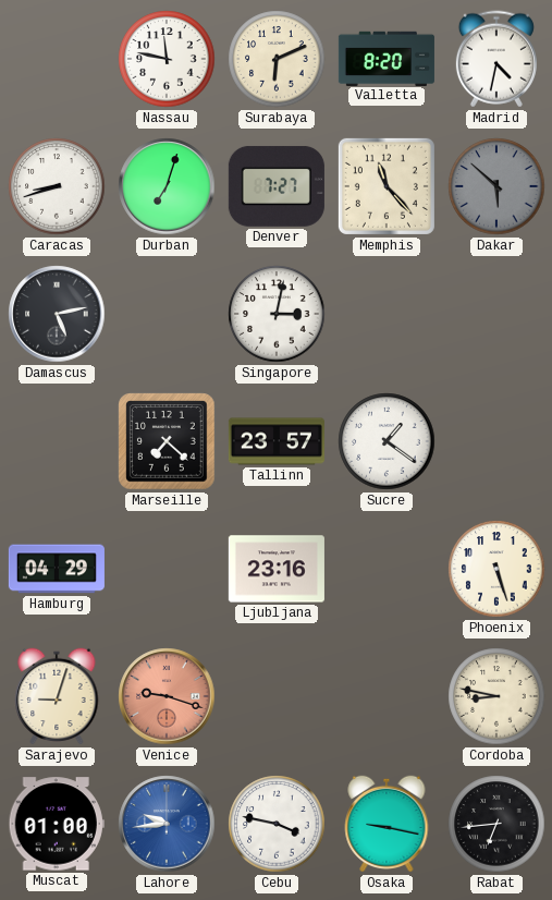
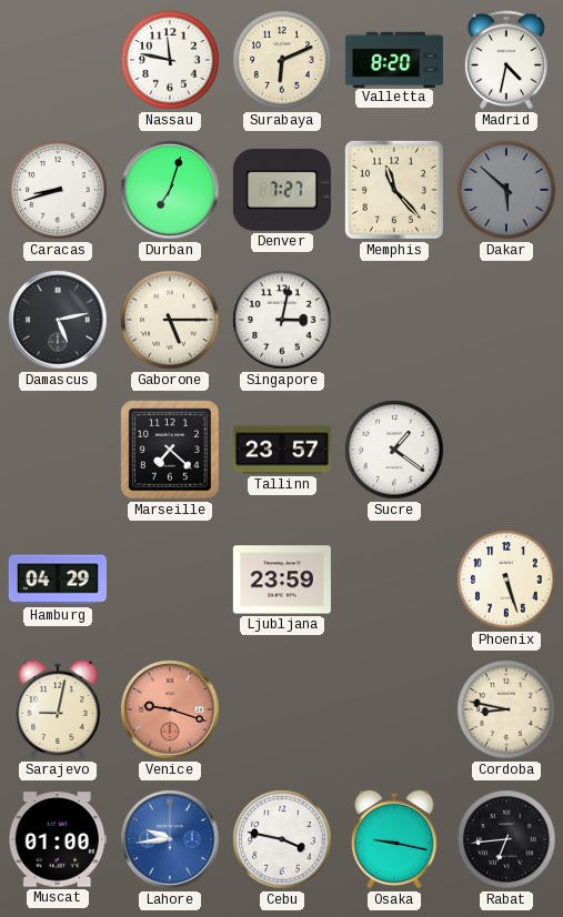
Gaborone: none -> 5:15 (170, 320)
Ljubljana: 23:16 -> 23:59 (282, 580)
Sarajevo: 9:03 -> 9:02 (58, 709)
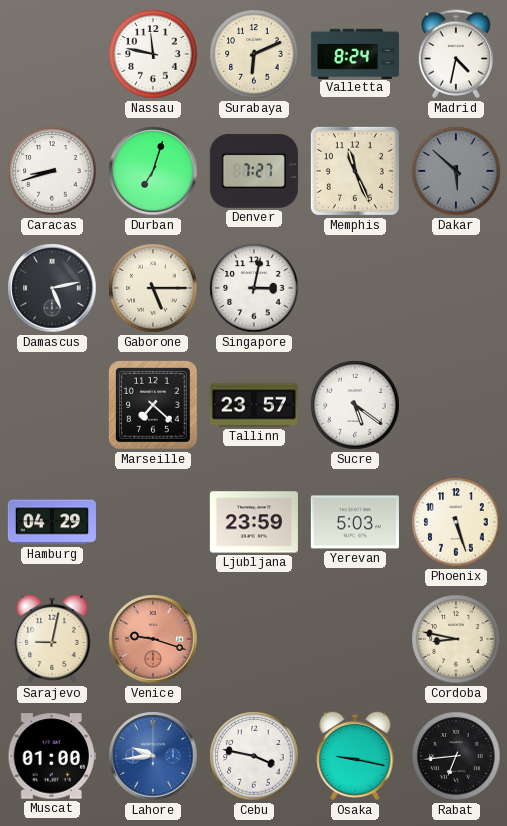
Valletta: 8:20 -> 8:24 (355, 53)
Memphis: 11:23 -> 11:26 (355, 171)
Sucre: 1:21 -> 5:21 (355, 405)
Yerevan: none -> 5:03 (355, 522)
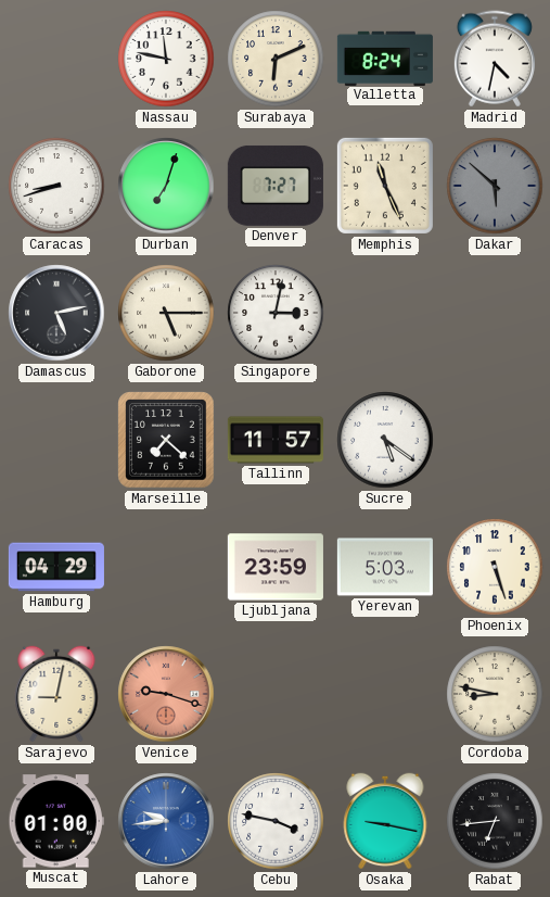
Tallinn: 23:57 -> 11:57 (276, 440)
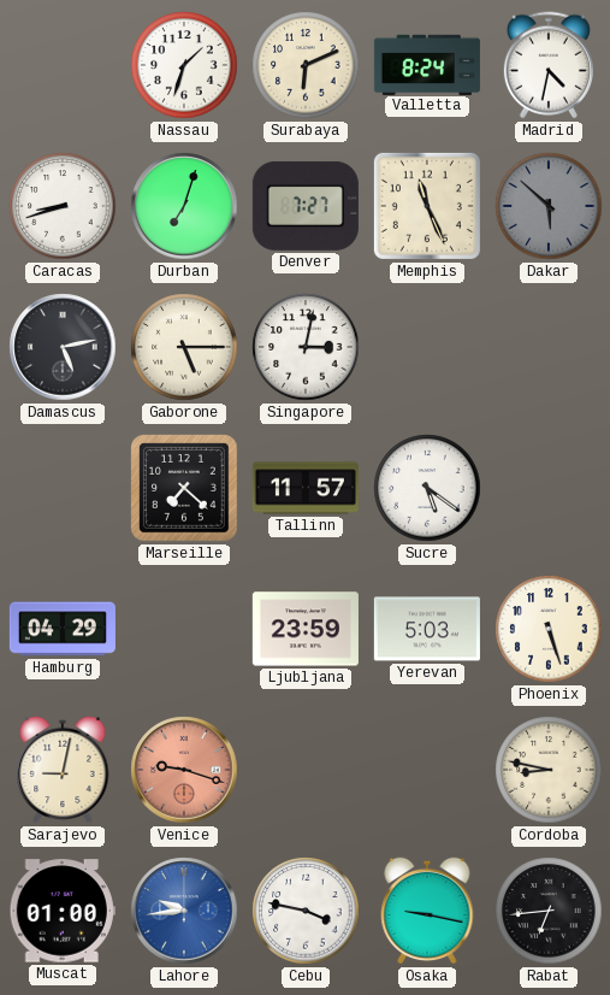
Nassau: 11:47 -> 1:33 (184, 65)
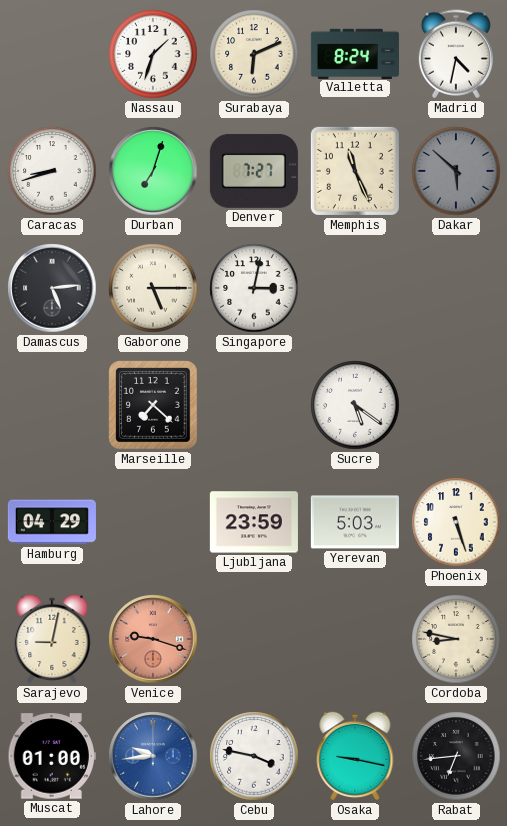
Damascus: 5:13 -> 5:14 (52, 288)
Tallinn: 11:57 -> none (306, 488)
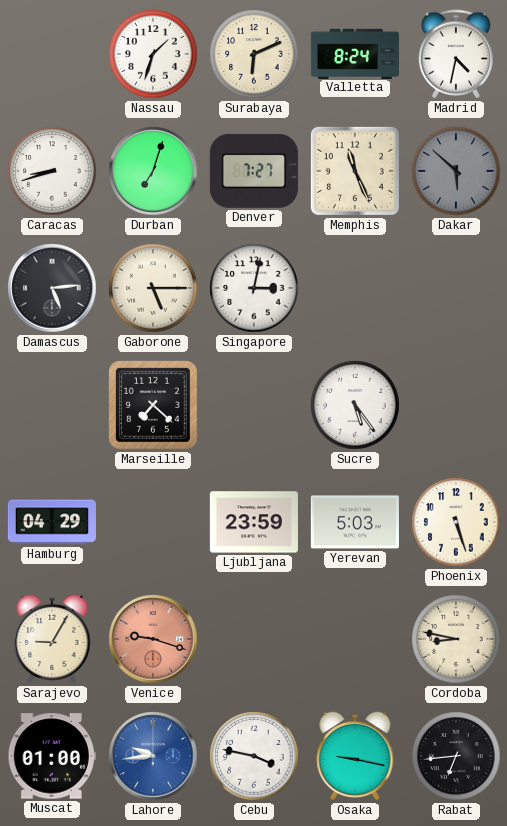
Sucre: 5:21 -> 5:24 (355, 405)
Sarajevo: 9:02 -> 9:05 (52, 639)
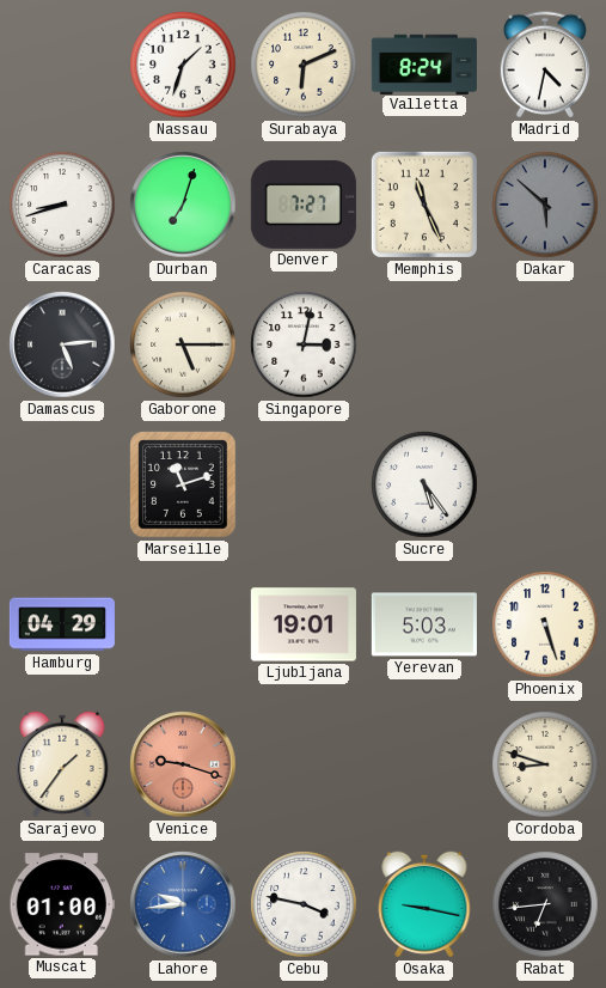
Marseille: 7:22 -> 11:12 (183, 484)
Ljubljana: 23:59 -> 19:01 (304, 624)
Sarajevo: 9:05 -> 1:36 (62, 764)
Cordoba: 8:47 -> 8:48 (545, 764)
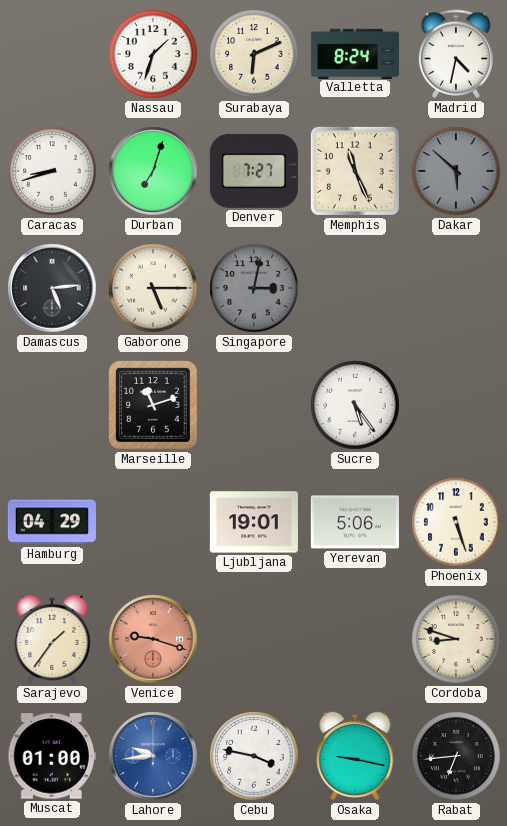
Singapore dial: white -> grey (254, 288)
Yerevan: 5:03 -> 5:06 (355, 522)
